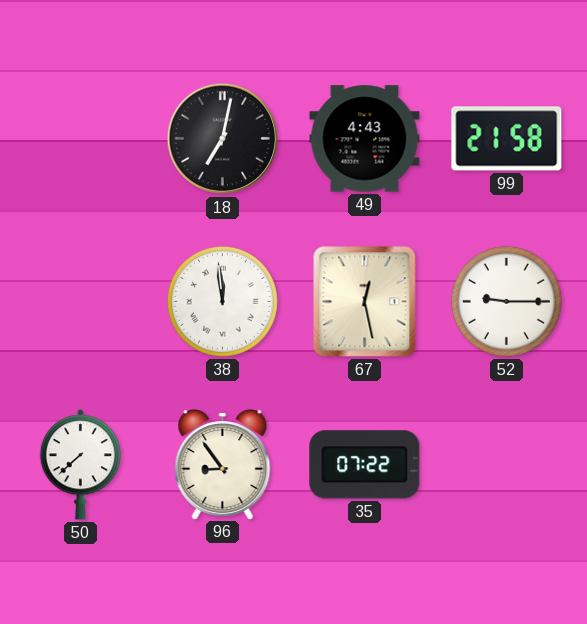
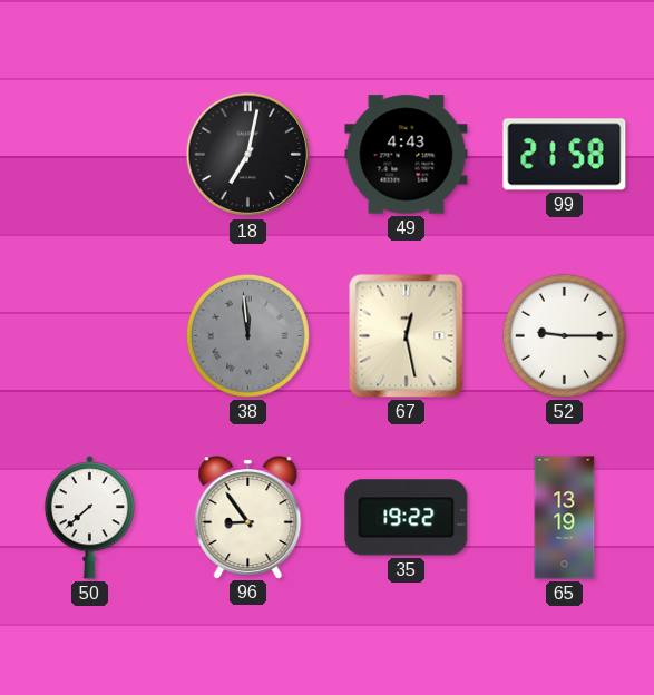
38 dial: white -> grey (247, 335)
35: 07:22 -> 19:22 (407, 518)
65: none -> 13:19 (565, 518)
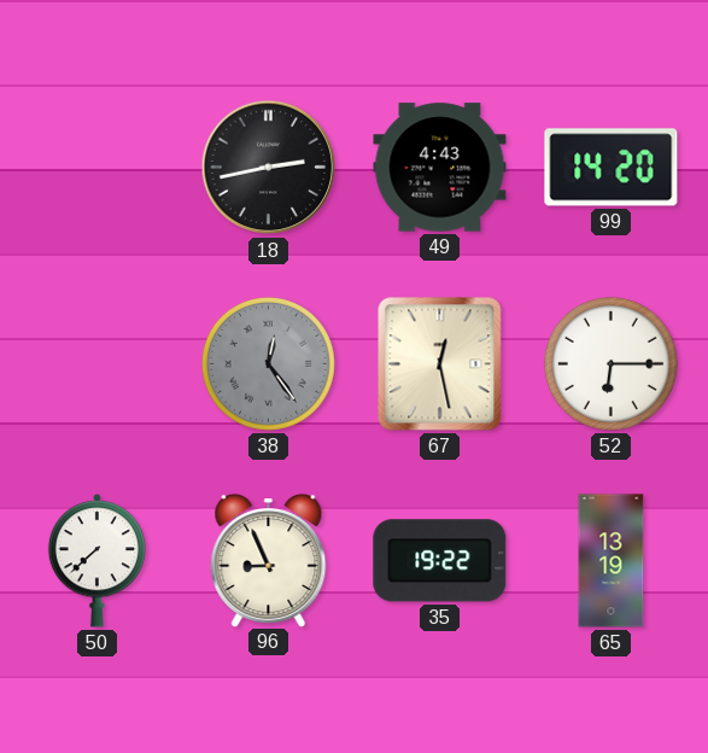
18: 7:02 -> 2:43 (269, 168)
99: 21:58 -> 14:20 (612, 168)
38: 11:59 -> 12:24 (268, 363)
52: 9:15 -> 6:15 (610, 363)
96: 8:54 -> 8:56 (269, 561)
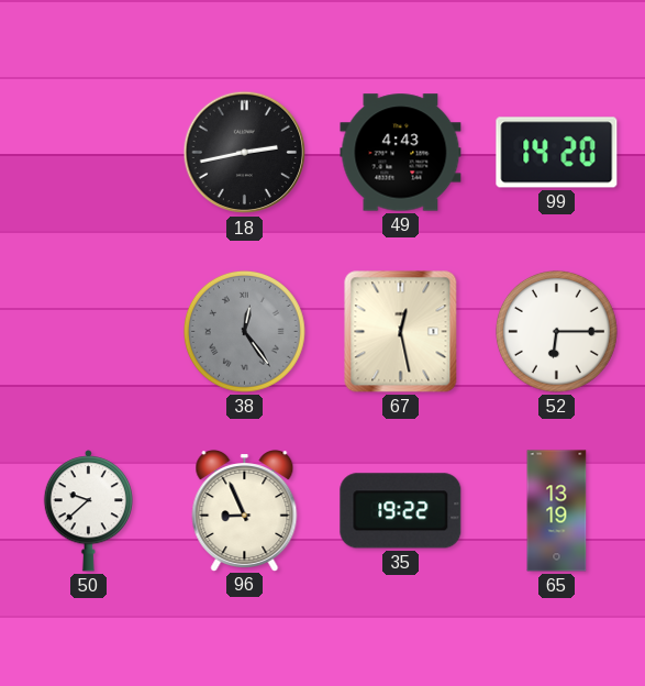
50: 7:38 -> 9:38 (88, 511)
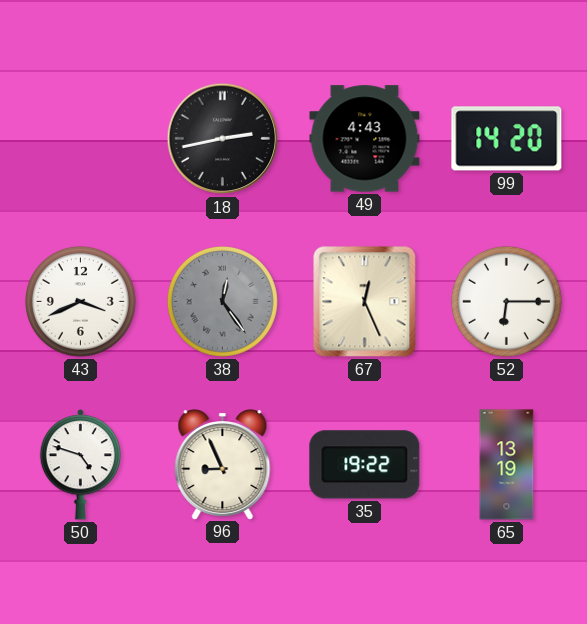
43: none -> 3:41 (80, 301)
67: 12:28 -> 12:26 (365, 302)
50: 9:38 -> 4:48 (80, 465)
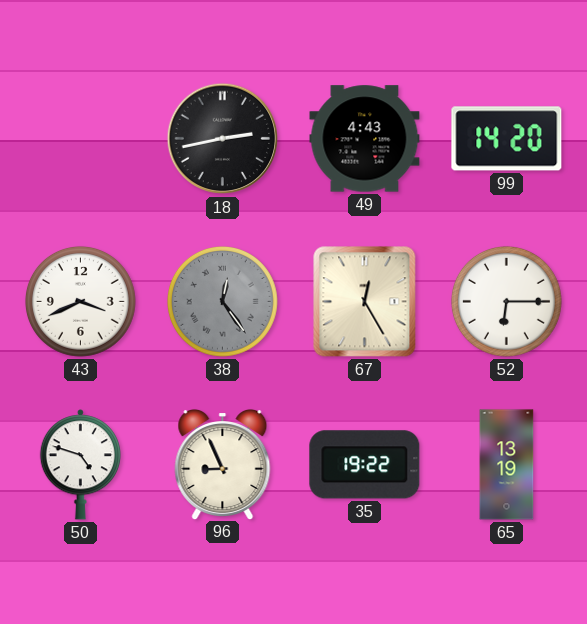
67: 12:26 -> 12:25 (365, 302)
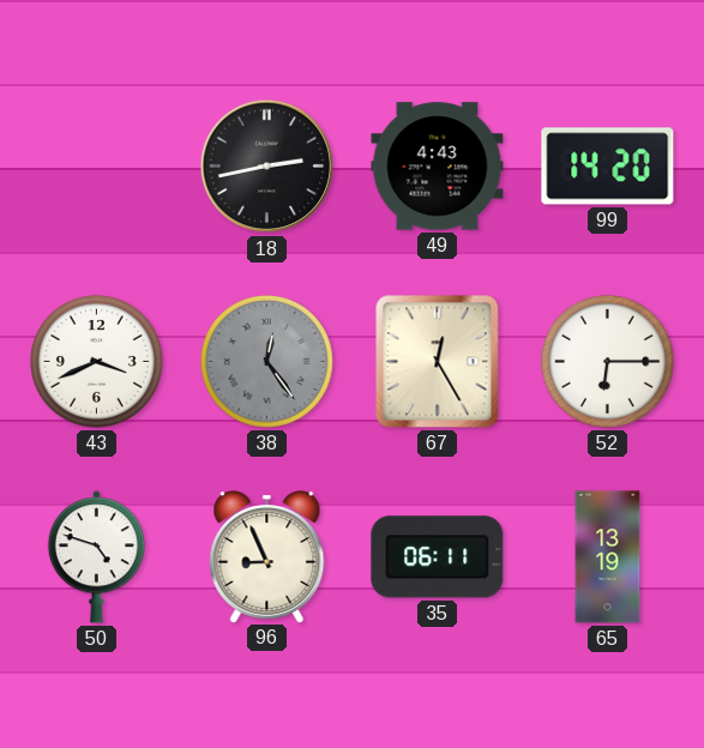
35: 19:22 -> 06:11 (438, 557)
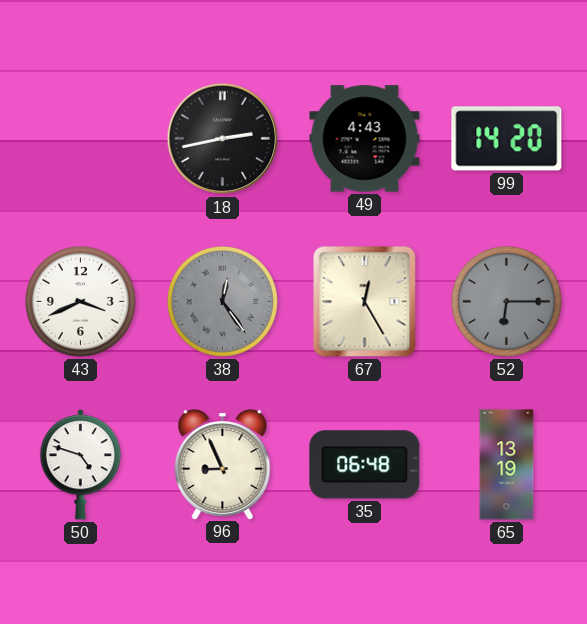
52 dial: white -> grey (506, 301)
35: 06:11 -> 06:48 (365, 465)
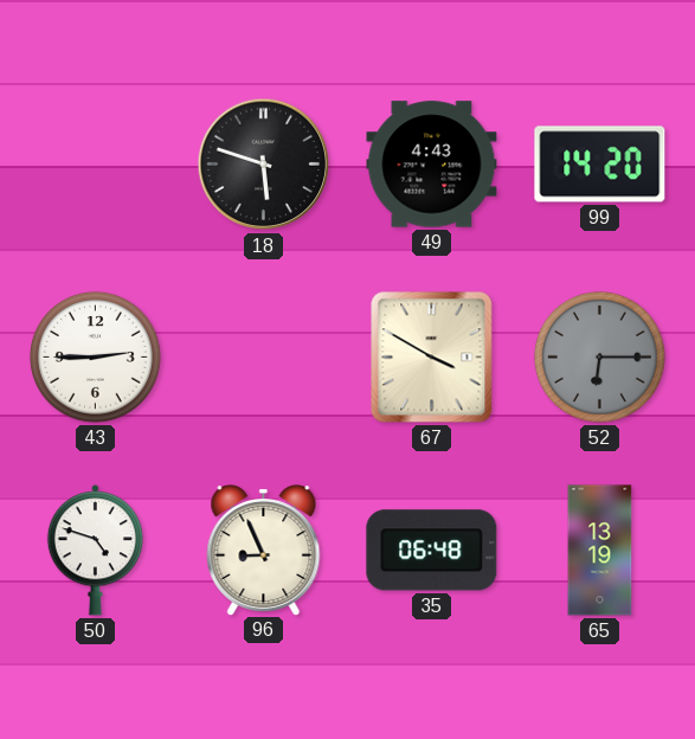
18: 2:43 -> 5:48 (264, 165)
43: 3:41 -> 2:45 (95, 356)
38: 12:24 -> none (222, 301)
67: 12:25 -> 3:50 (432, 358)
